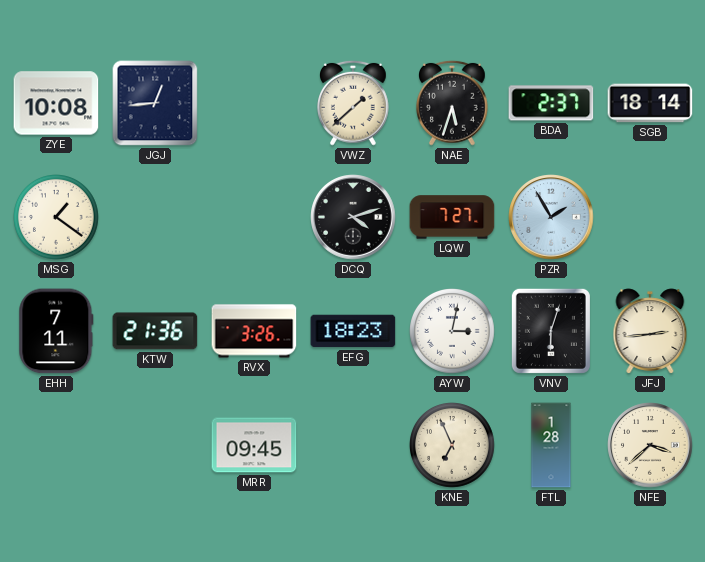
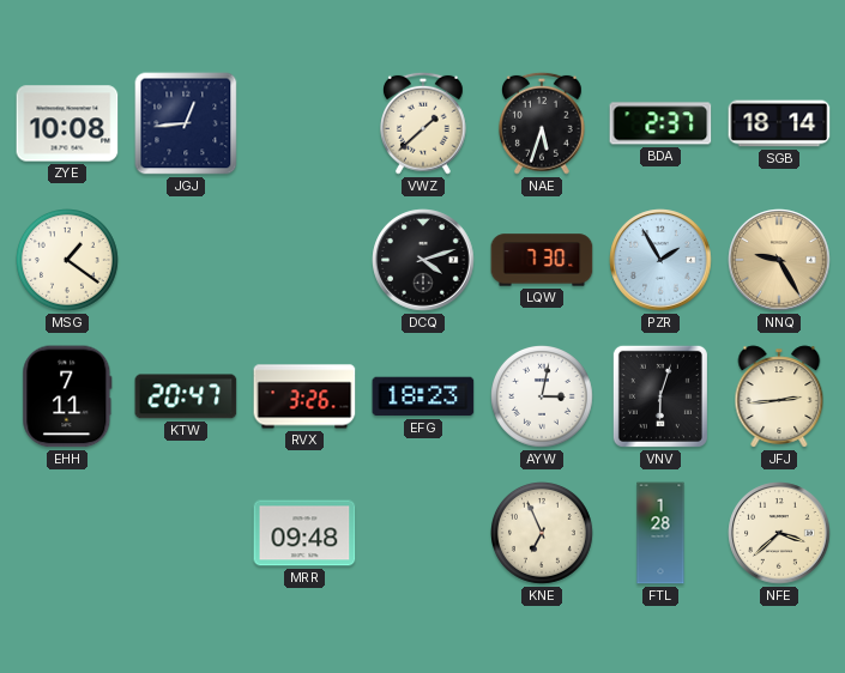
LQW: 7:27 -> 7:30 (542, 260)
NNQ: none -> 9:25 (779, 260)
KTW: 21:36 -> 20:47 (186, 396)
MRR: 09:45 -> 09:48 (304, 533)
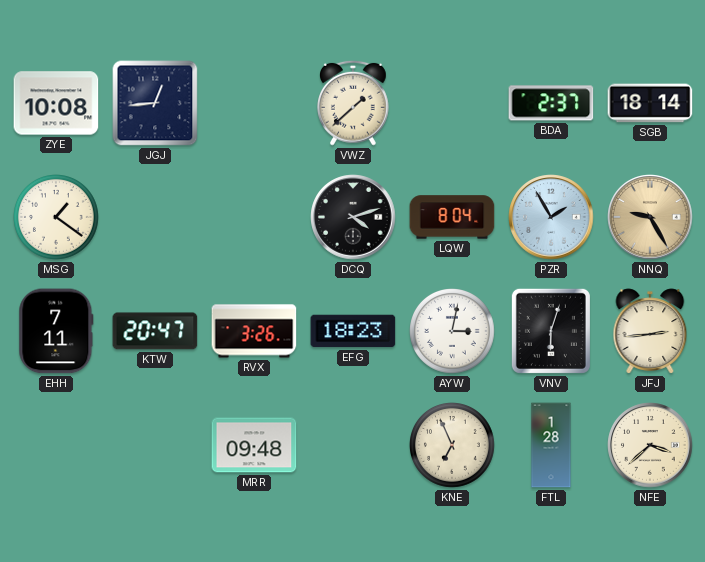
NAE: 5:33 -> none (543, 123)
LQW: 7:30 -> 8:04 (452, 217)
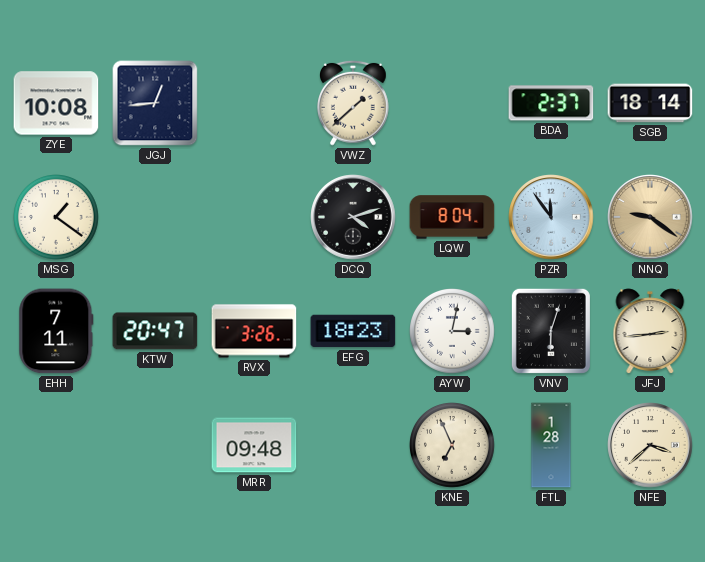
PZR: 1:55 -> 11:54 (551, 217)
NNQ: 9:25 -> 9:21 (650, 217)
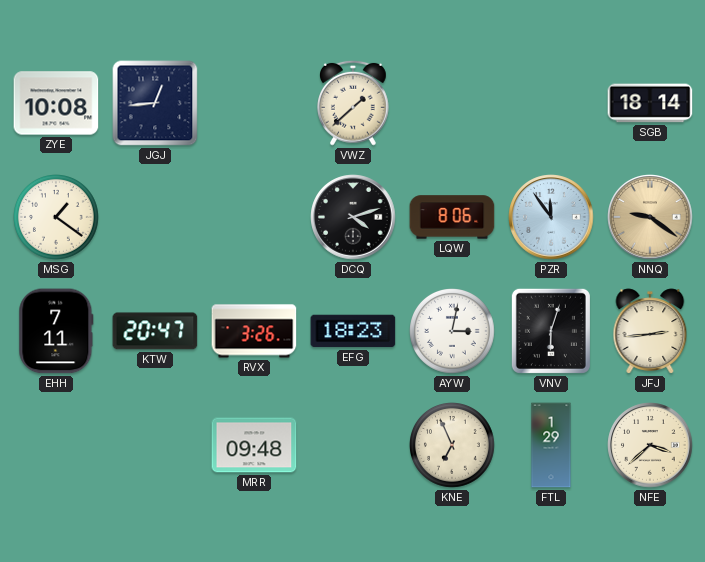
BDA: 2:37 -> none (551, 103)
LQW: 8:04 -> 8:06 (452, 217)
FTL: 1:28 -> 1:29 (551, 445)
